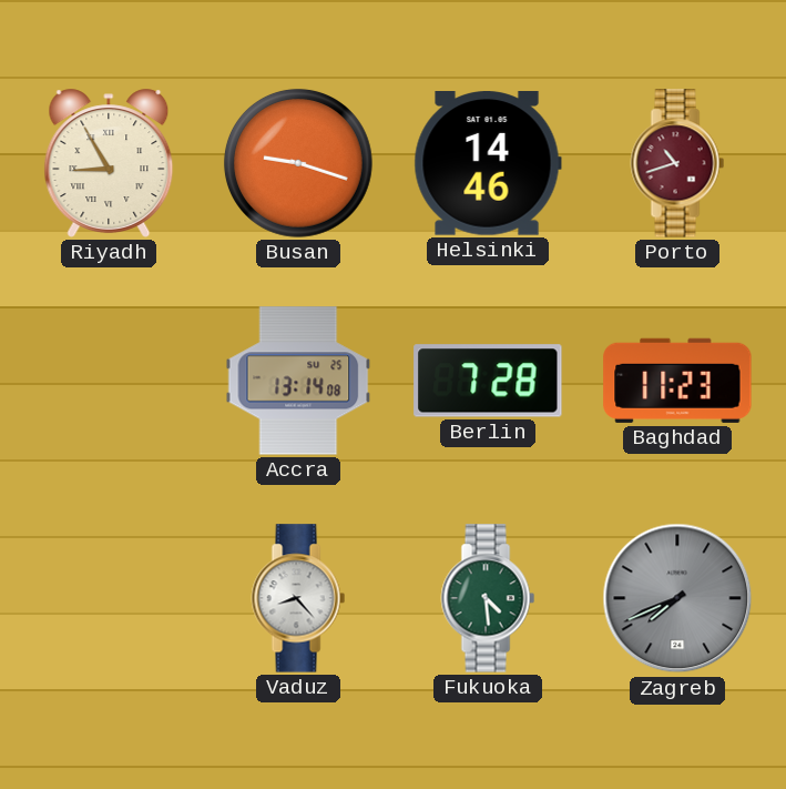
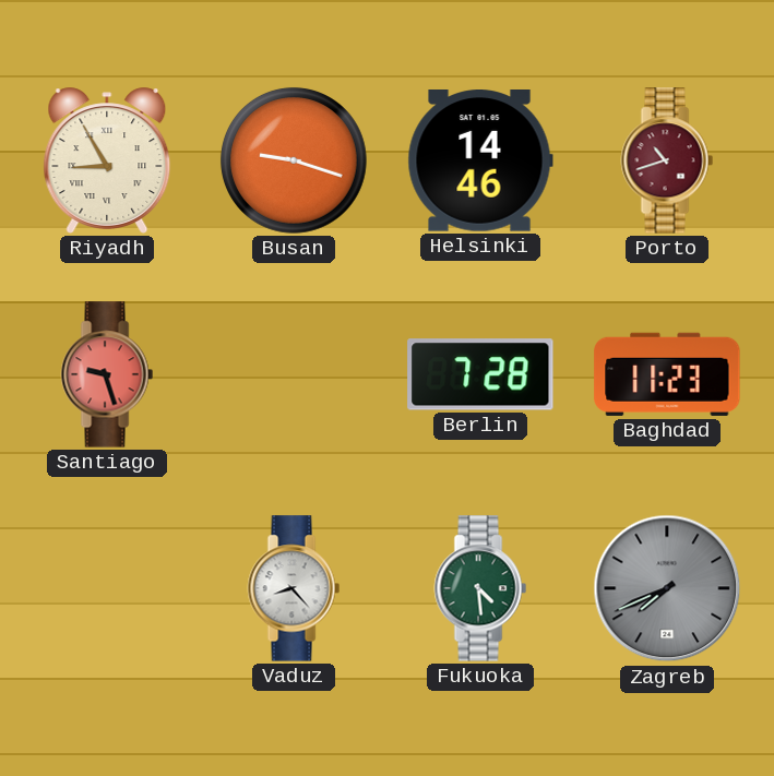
Santiago: none -> 9:27 (107, 374)
Accra: 13:14 -> none (298, 381)
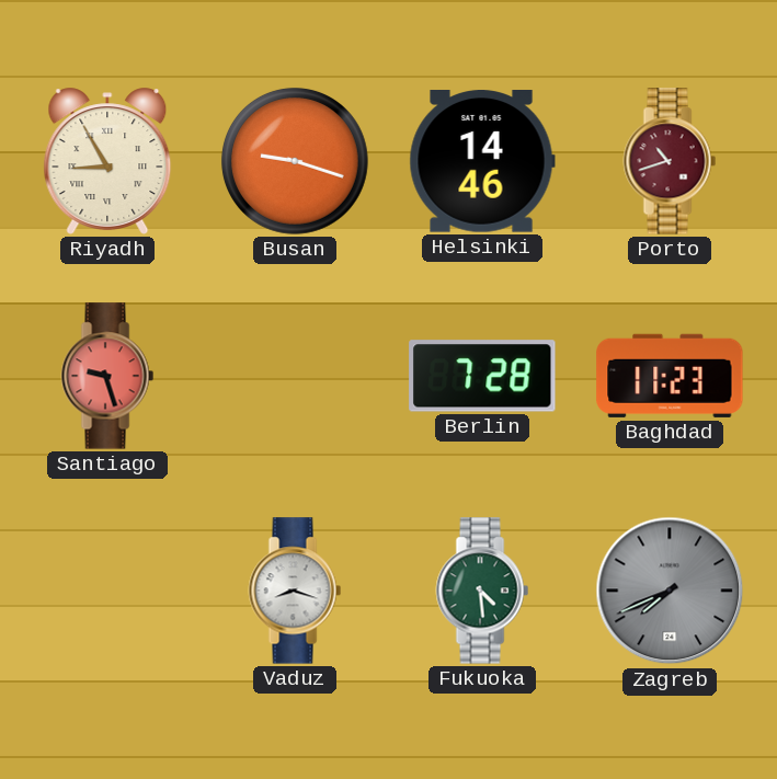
Vaduz: 8:23 -> 8:18 (295, 591)
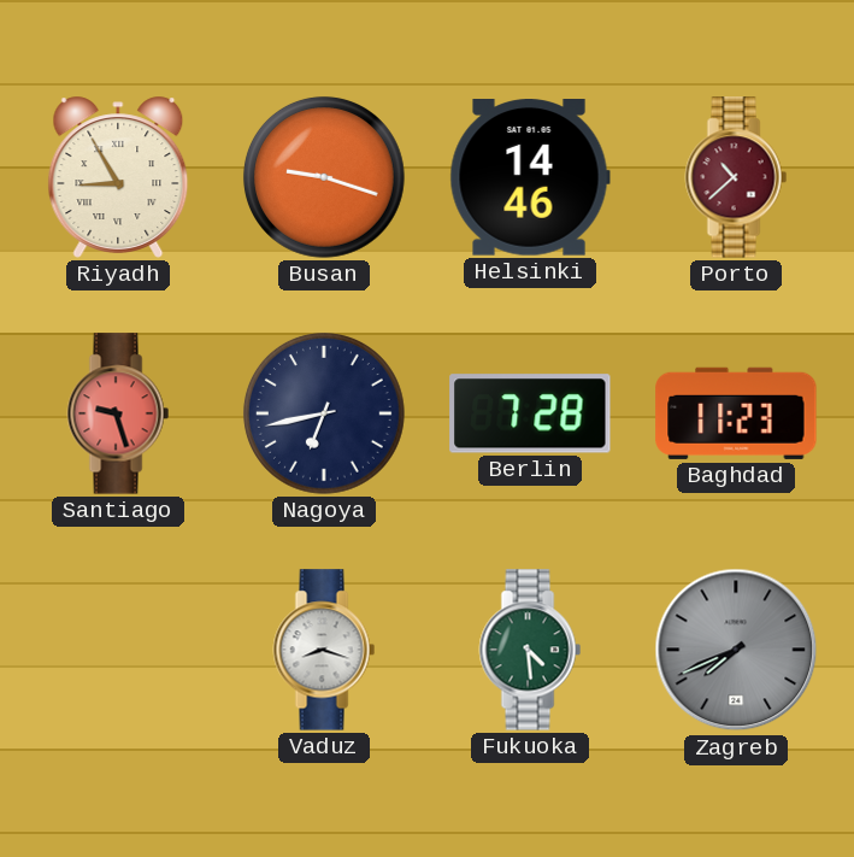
Porto: 10:42 -> 10:38 (736, 177)
Nagoya: none -> 6:43 (324, 413)
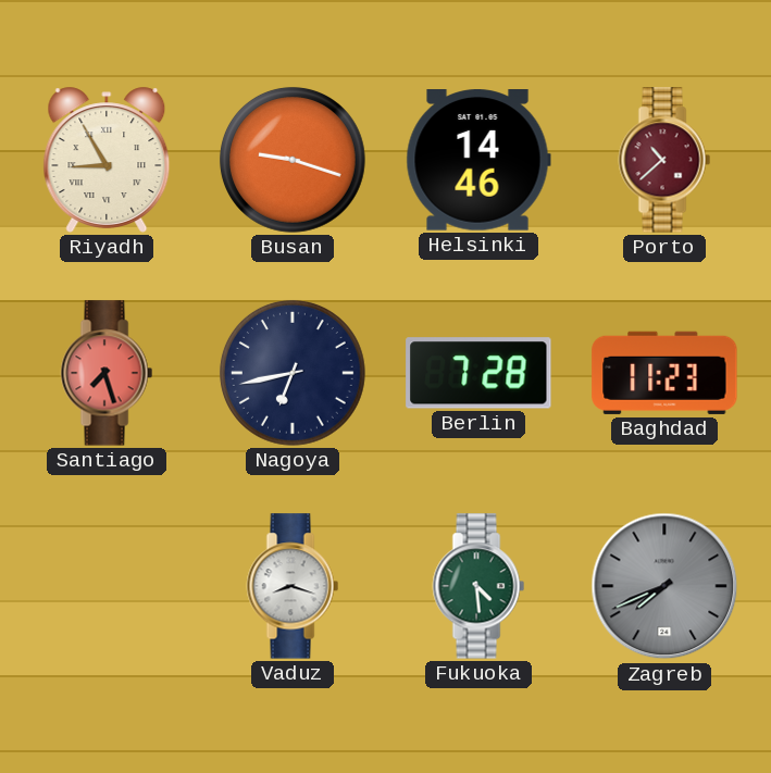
Santiago: 9:27 -> 7:27 (107, 373)
